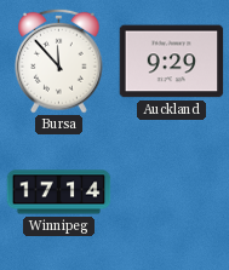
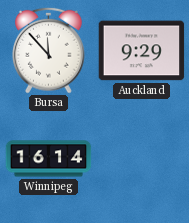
Winnipeg: 17:14 -> 16:14 (49, 159)
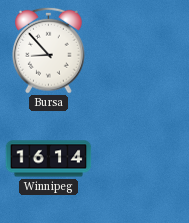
Bursa: 11:53 -> 8:53 (49, 50)
Auckland: 9:29 -> none (142, 51)
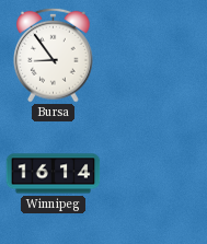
Bursa: 8:53 -> 8:54 (54, 55)
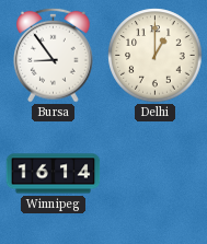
Delhi: none -> 1:00 (156, 56)
